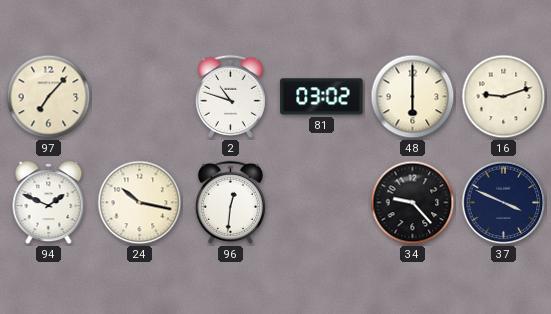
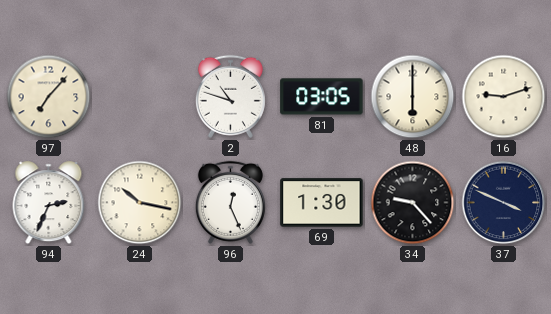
81: 03:02 -> 03:05 (322, 97)
94: 1:49 -> 2:34 (49, 203)
96: 12:31 -> 12:26 (230, 202)
69: none -> 1:30 (322, 203)
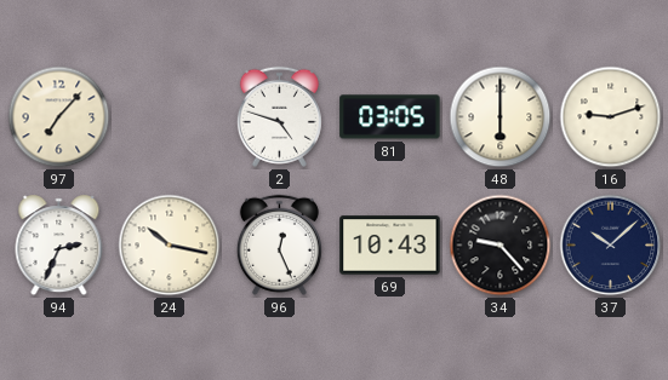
2: 10:48 -> 4:48 (279, 116)
69: 1:30 -> 10:43 (390, 246)
37: 3:49 -> 10:08 (611, 246)
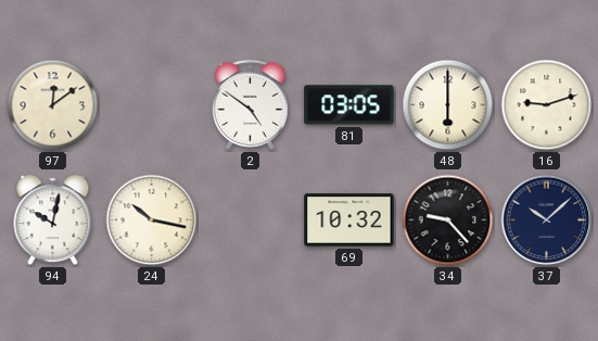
97: 7:07 -> 12:09 (53, 105)
2: 4:48 -> 4:51 (250, 104)
94: 2:34 -> 10:02 (53, 220)
96: 12:26 -> none (279, 244)
69: 10:43 -> 10:32 (349, 220)
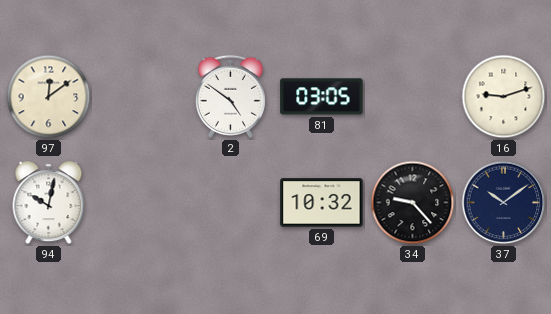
48: 6:00 -> none (448, 105)
24: 10:17 -> none (152, 220)
37: 10:08 -> 10:09 (504, 203)
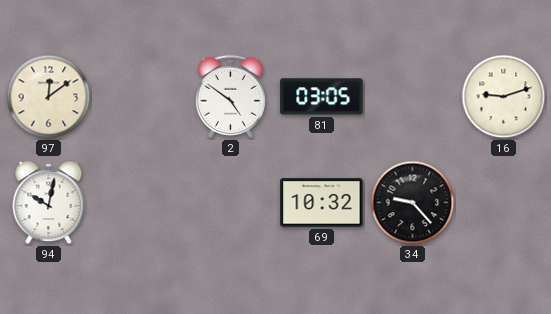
37: 10:09 -> none (504, 203)
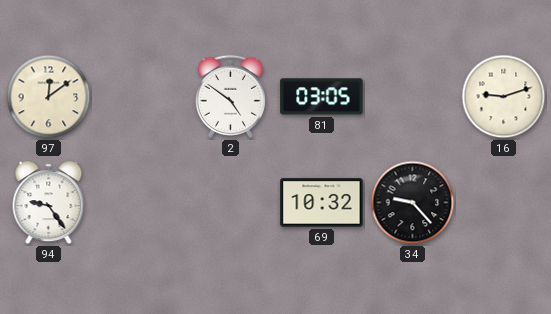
94: 10:02 -> 9:24 (49, 203)
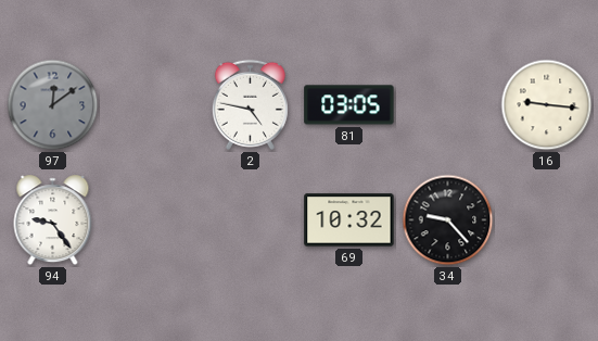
97 dial: cream -> grey (53, 105)
2: 4:51 -> 4:47 (250, 104)
16: 9:12 -> 9:16 (547, 105)
